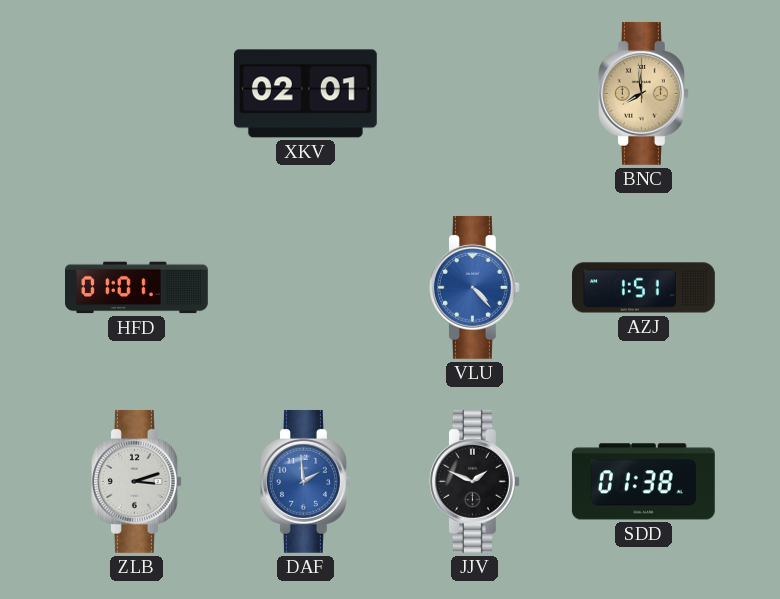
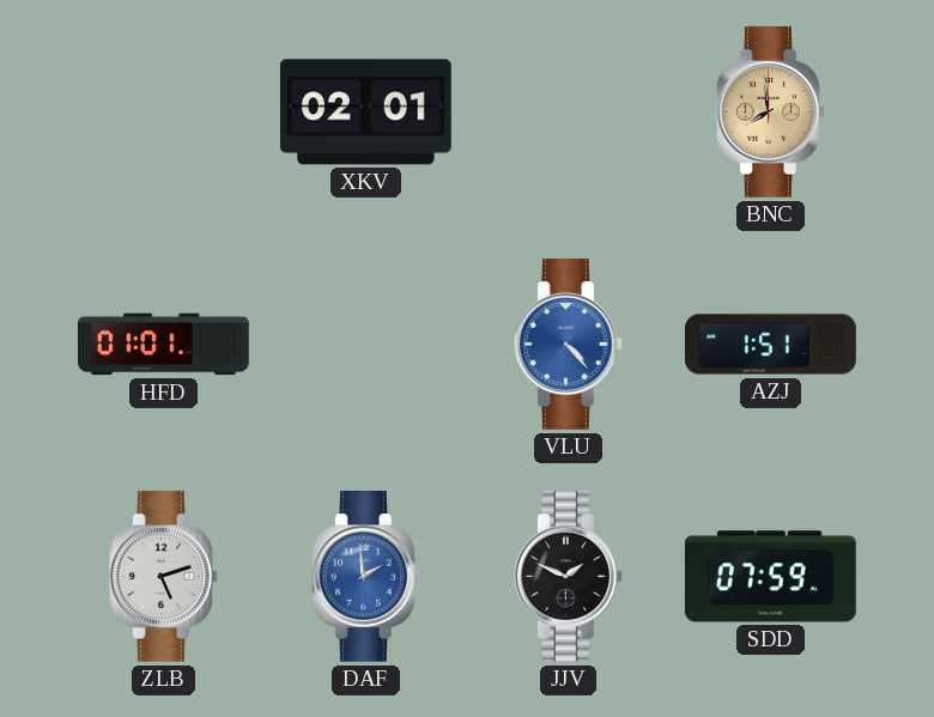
ZLB: 3:12 -> 5:12 (163, 576)
SDD: 01:38 -> 07:59 (770, 577)
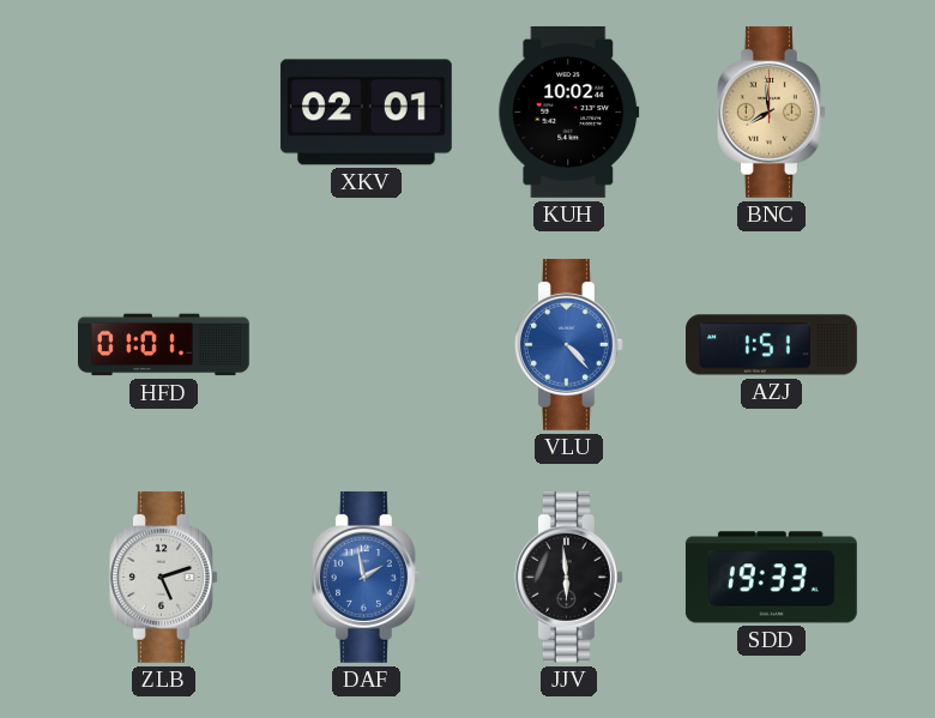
KUH: none -> 10:02 (569, 111)
DAF: 1:59 -> 1:58 (366, 577)
JJV: 1:49 -> 5:59 (568, 577)
SDD: 07:59 -> 19:33 (771, 578)
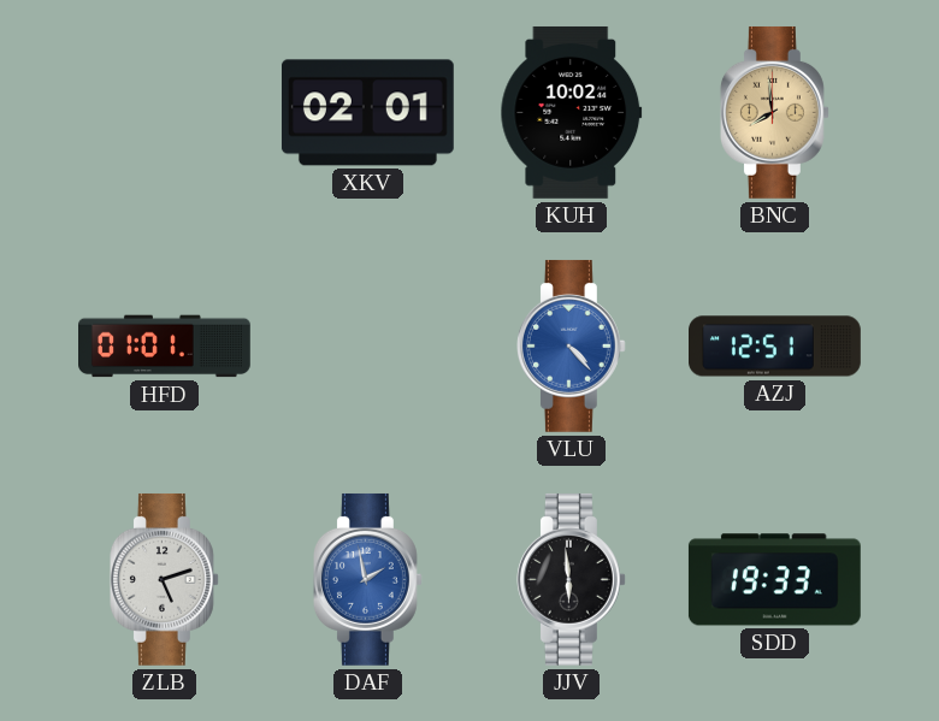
AZJ: 1:51 -> 12:51 (775, 347)
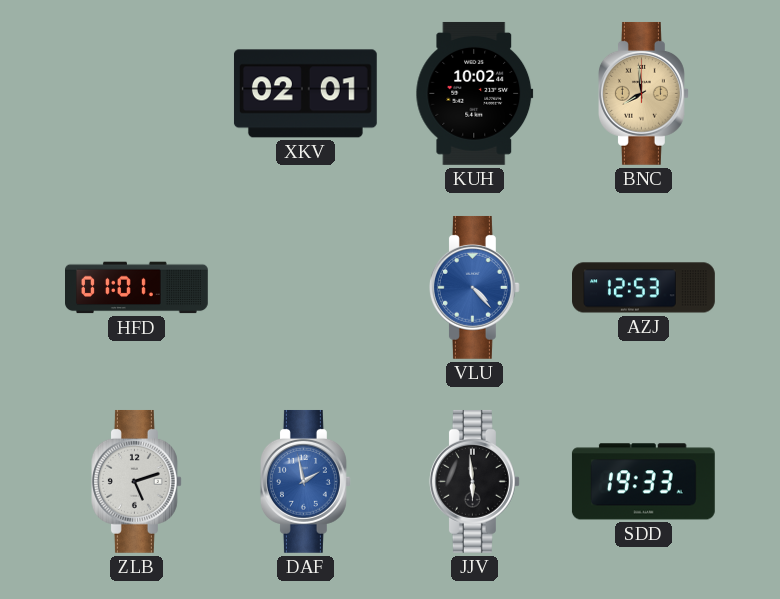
AZJ: 12:51 -> 12:53 (644, 288)
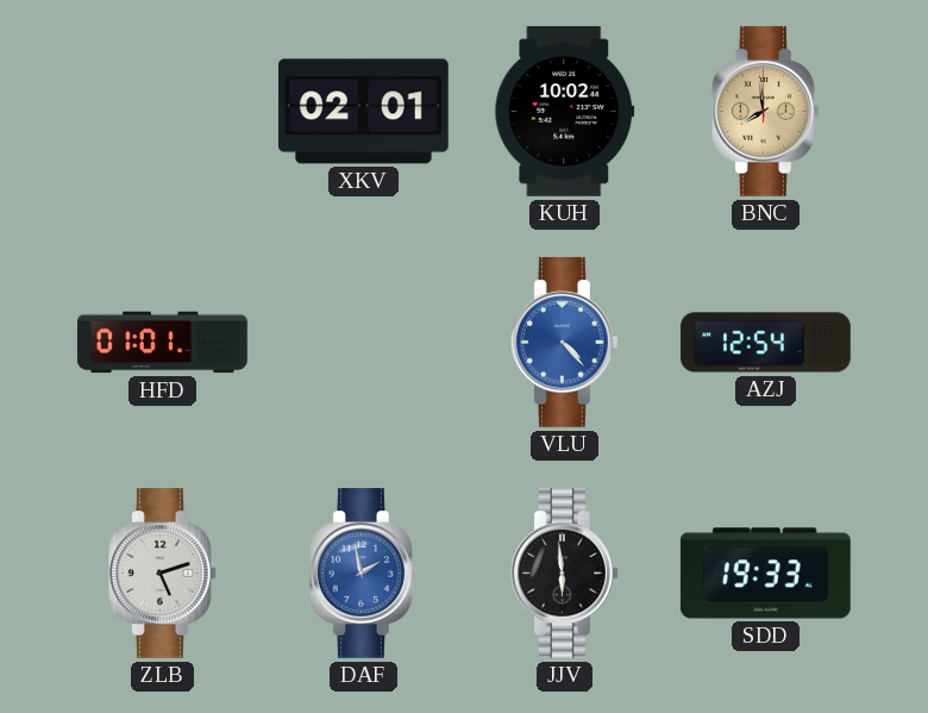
AZJ: 12:53 -> 12:54 (766, 343)
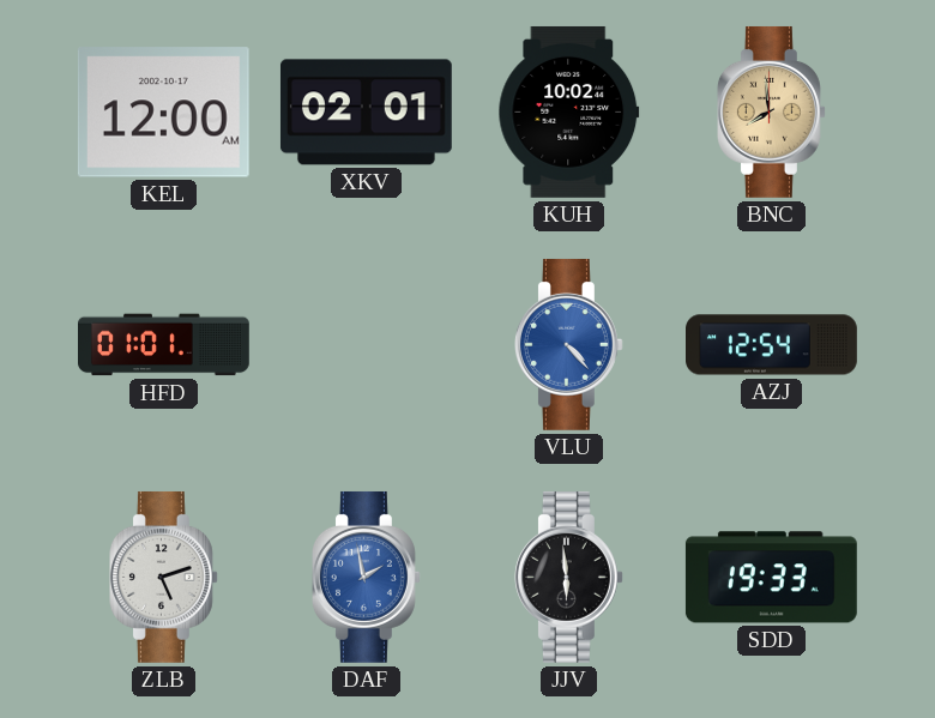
KEL: none -> 12:00 (163, 113)
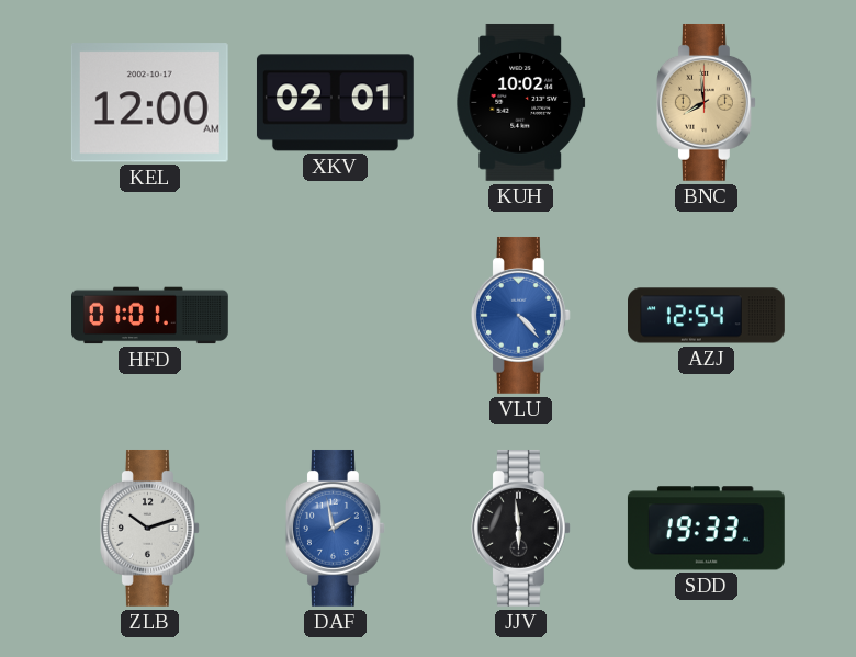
ZLB: 5:12 -> 10:12 (149, 528)
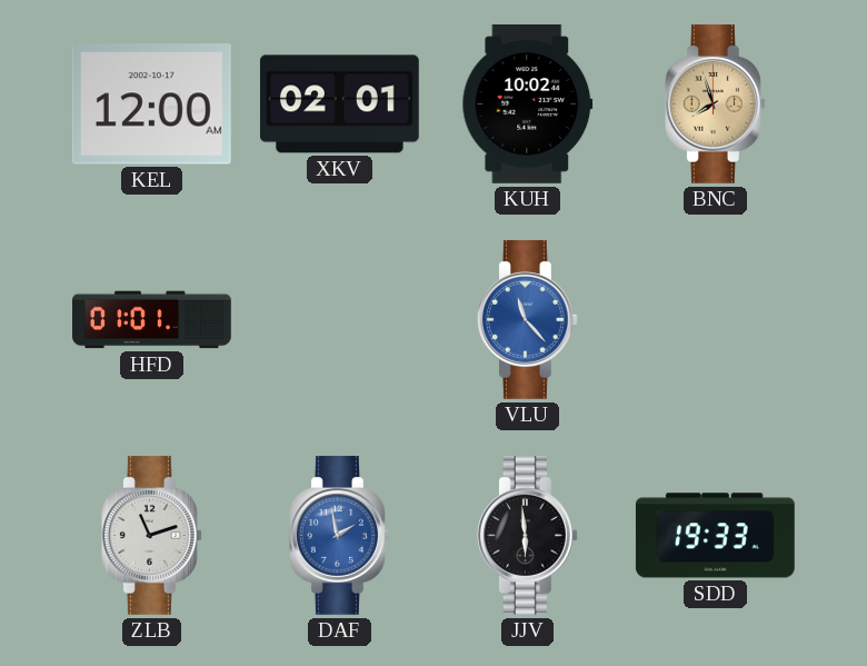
BNC: 7:59 -> 7:57 (715, 103)
VLU: 4:23 -> 11:23 (527, 319)
AZJ: 12:54 -> none (707, 316)
ZLB: 10:12 -> 11:12 (151, 535)
